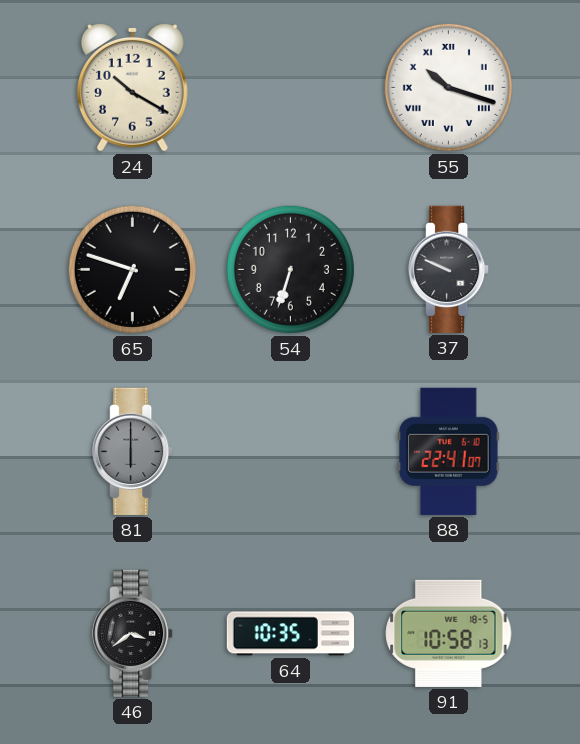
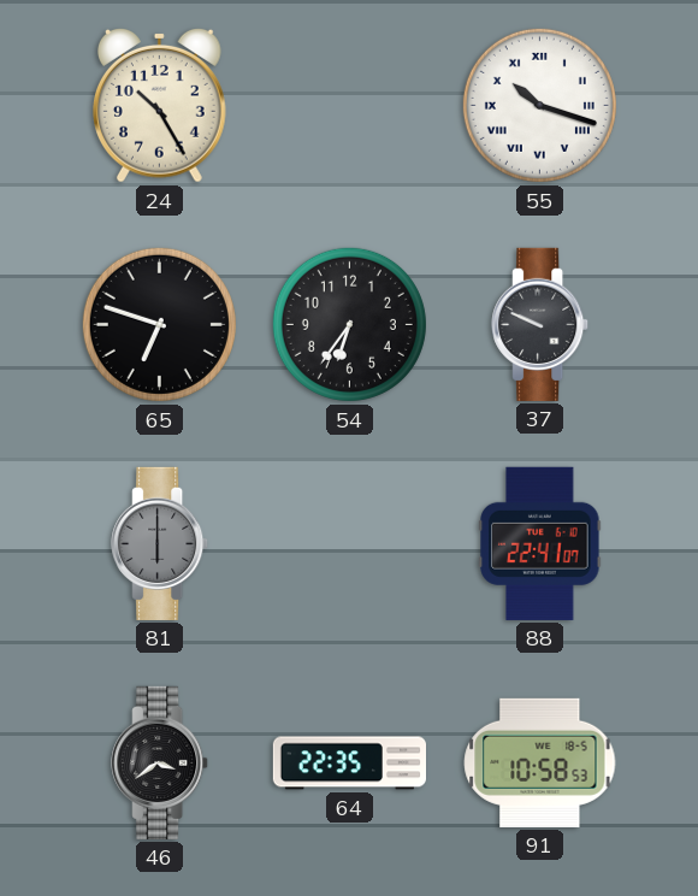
24: 10:20 -> 10:25 (160, 105)
54: 6:33 -> 6:36 (349, 324)
64: 10:35 -> 22:35 (349, 764)
91: 10:58:13 -> 10:58:53 (540, 762)
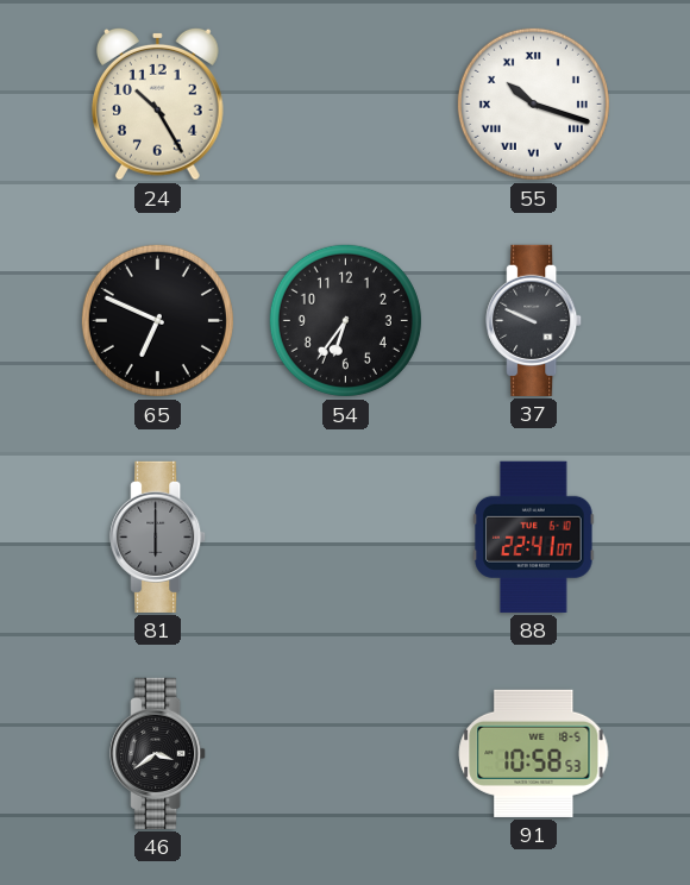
65: 6:48 -> 6:49 (157, 320)
64: 22:35 -> none (349, 764)
